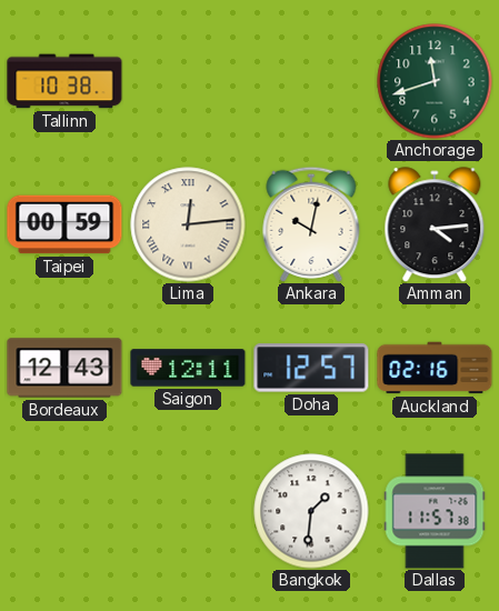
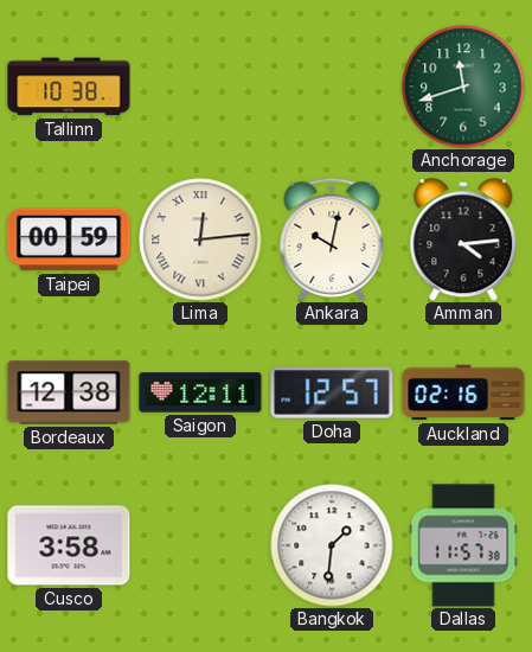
Bordeaux: 12:43 -> 12:38 (69, 392)
Cusco: none -> 3:58 (69, 545)
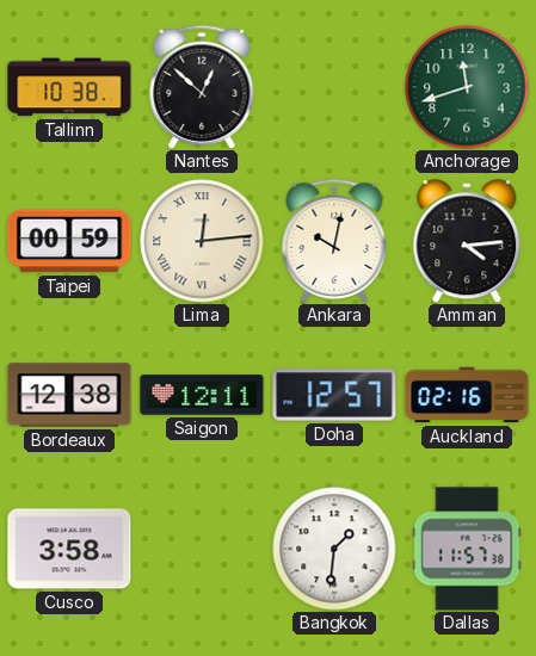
Nantes: none -> 12:52 (202, 87)
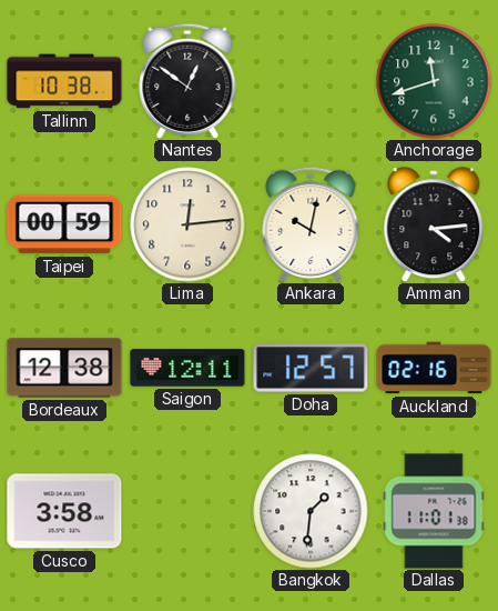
Nantes: 12:52 -> 12:51 (187, 81)
Lima numerals: Roman -> Arabic (187, 224)
Dallas: 11:57 -> 11:01 (434, 511)
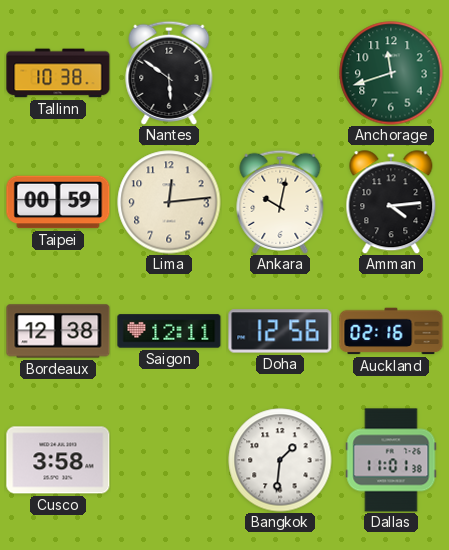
Nantes: 12:51 -> 5:51 (169, 73)
Doha: 12:57 -> 12:56 (280, 331)
